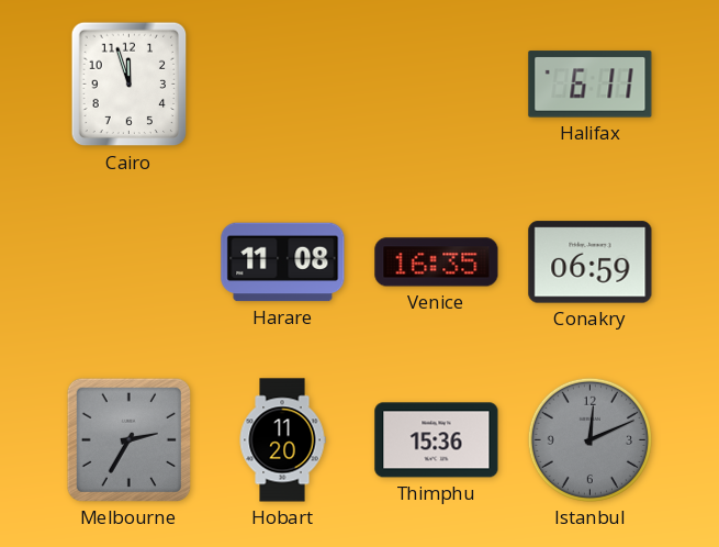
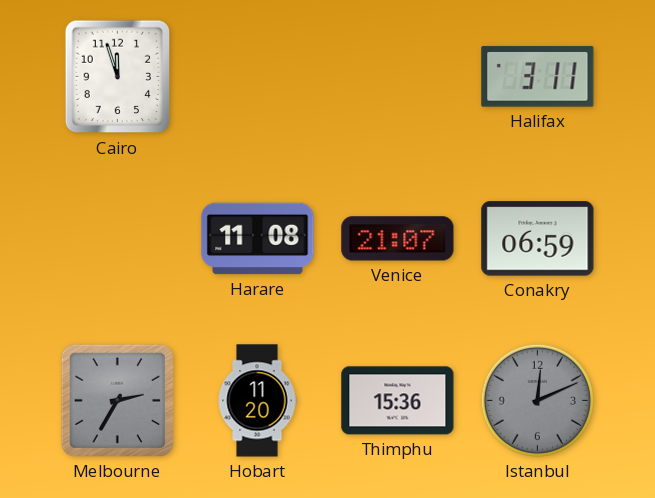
Halifax: 6:11 -> 3:11 (538, 77)
Venice: 16:35 -> 21:07 (398, 239)
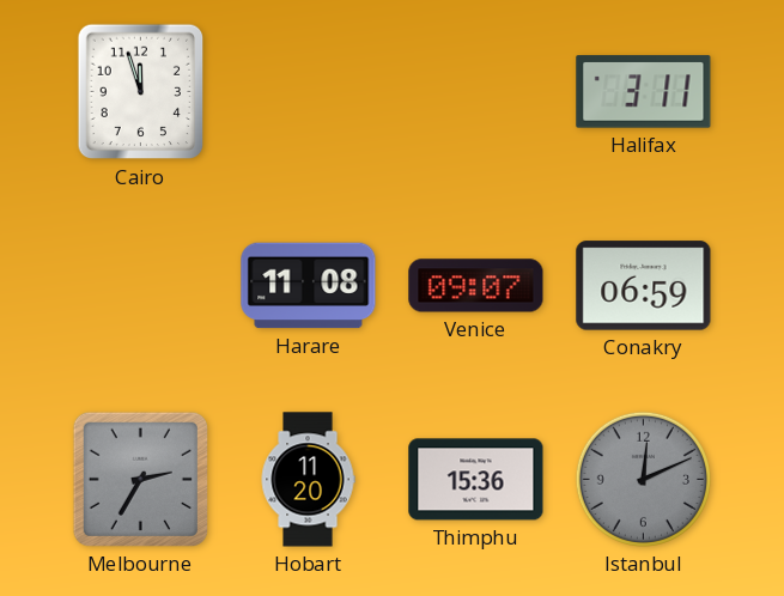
Venice: 21:07 -> 09:07 (476, 286)
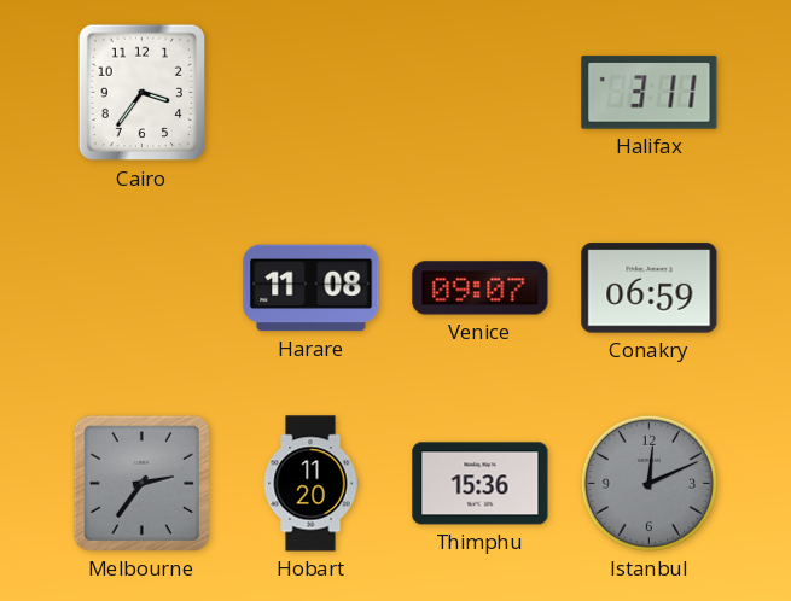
Cairo: 11:57 -> 3:36 (143, 93)
Melbourne: 2:35 -> 2:36 (141, 483)
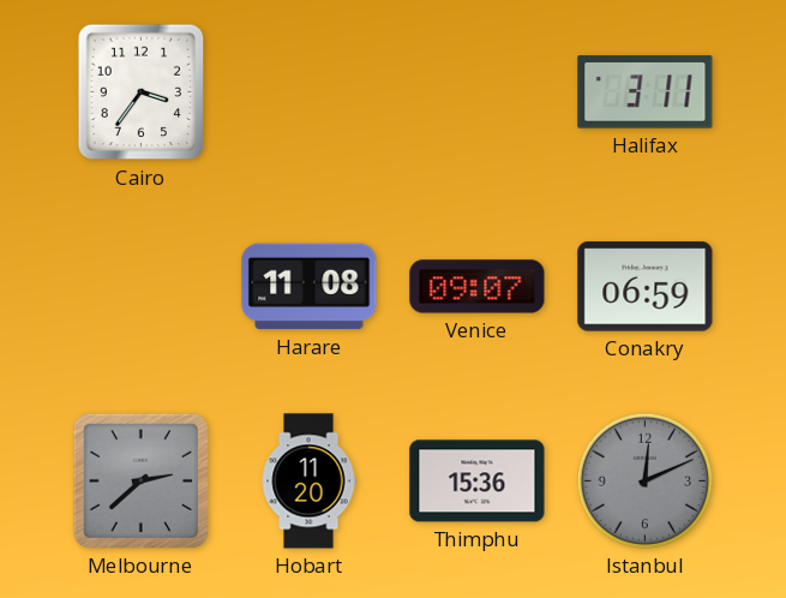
Melbourne: 2:36 -> 2:38 (140, 480)
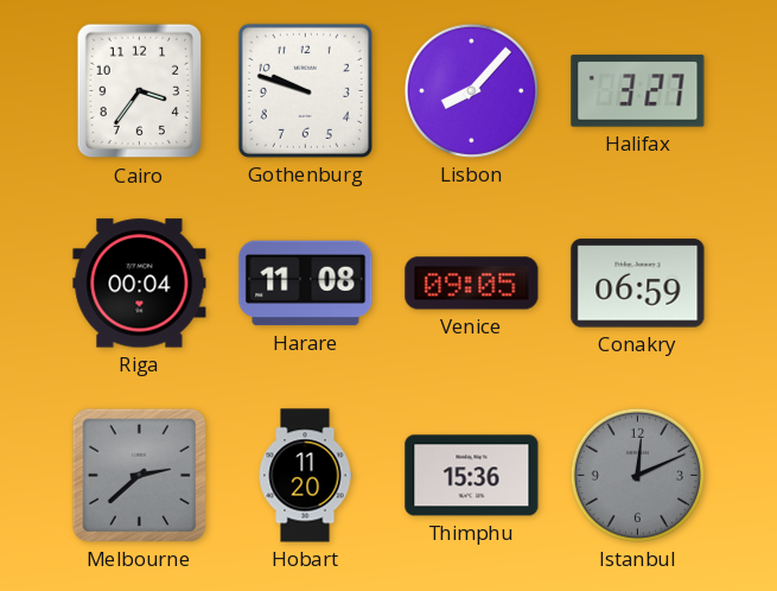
Gothenburg: none -> 9:48 (305, 90)
Lisbon: none -> 8:07 (471, 90)
Halifax: 3:11 -> 3:27 (638, 91)
Riga: none -> 00:04 (140, 284)
Venice: 09:07 -> 09:05 (472, 284)
